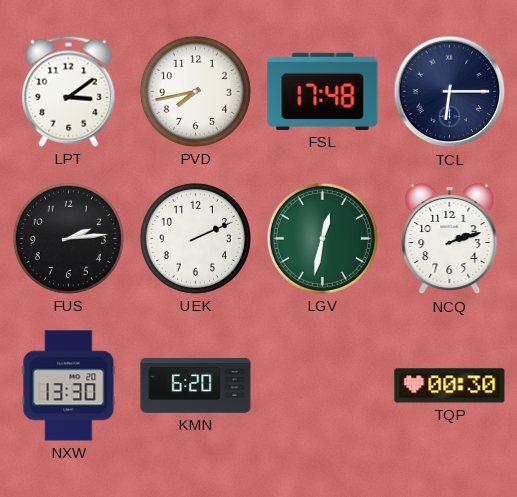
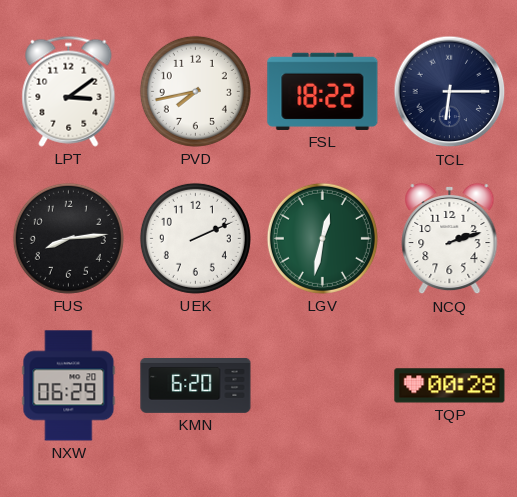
FSL: 17:48 -> 18:22 (323, 91)
FUS: 2:14 -> 8:14 (68, 238)
NXW: 13:30 -> 06:29 (69, 386)
TQP: 00:30 -> 00:28 (450, 386)
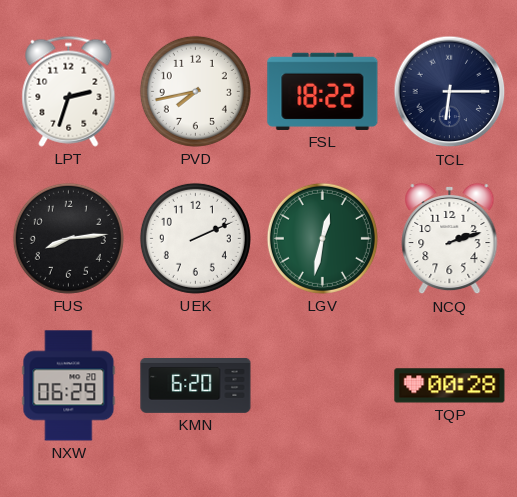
LPT: 3:09 -> 2:33 (69, 91)
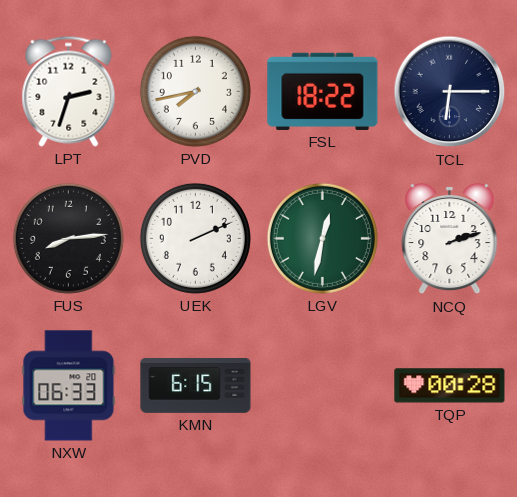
NXW: 06:29 -> 06:33 (69, 386)
KMN: 6:20 -> 6:15 (196, 385)
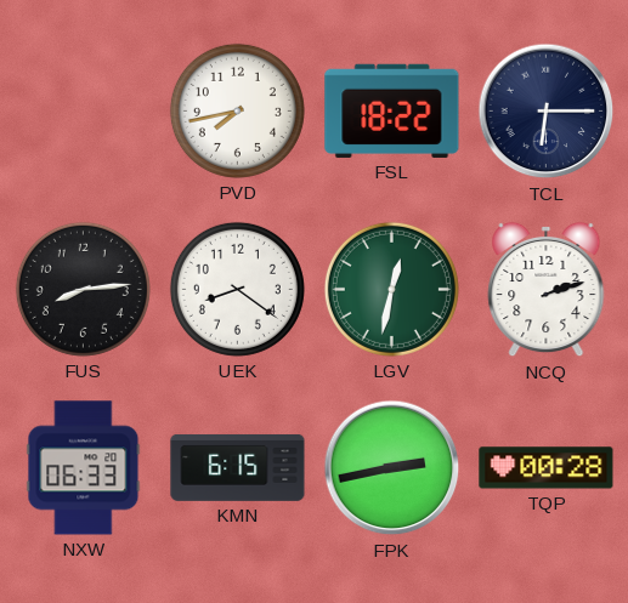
LPT: 2:33 -> none (69, 91)
UEK: 2:11 -> 8:21 (237, 289)
FPK: none -> 2:43 (392, 468)
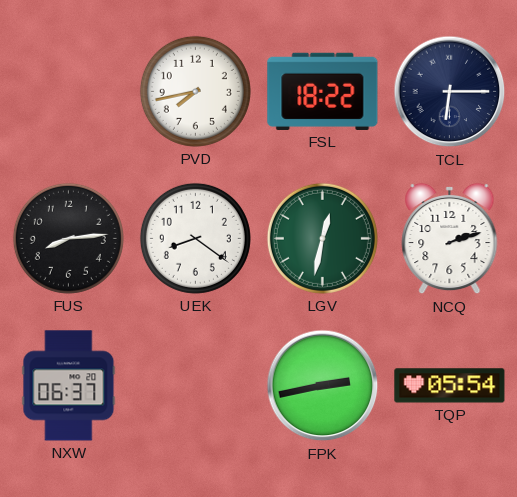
NXW: 06:33 -> 06:37 (69, 386)
KMN: 6:15 -> none (238, 467)
TQP: 00:28 -> 05:54 (450, 386)
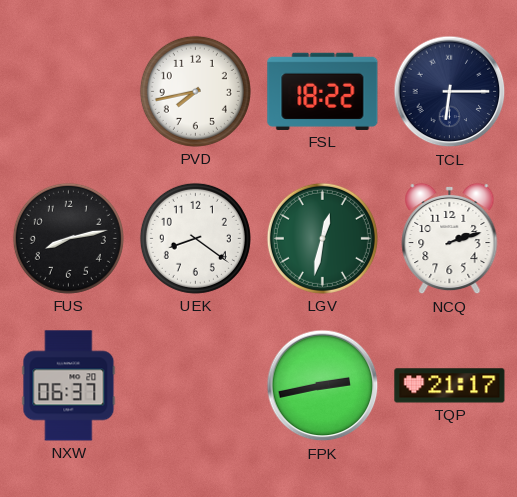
FUS: 8:14 -> 8:13 (68, 238)
TQP: 05:54 -> 21:17 (450, 386)
